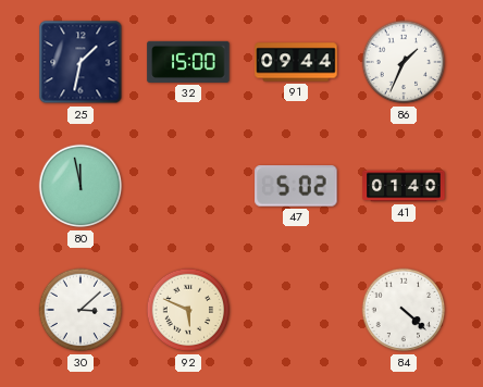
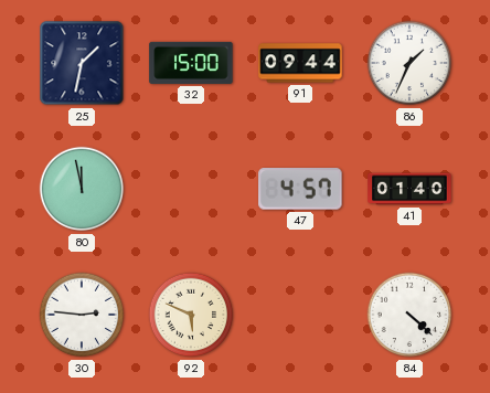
47: 5:02 -> 4:57 (300, 189)
30: 3:08 -> 2:46 (82, 315)
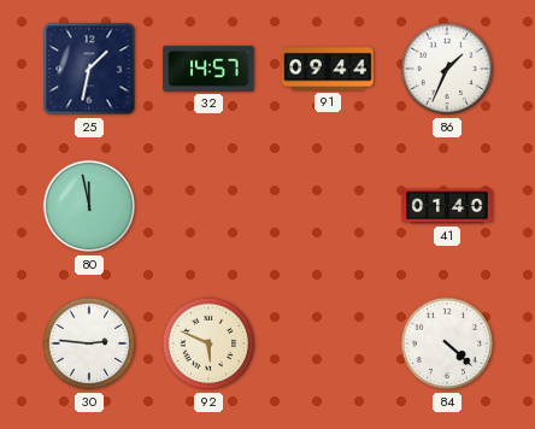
32: 15:00 -> 14:57 (208, 69)
47: 4:57 -> none (300, 189)
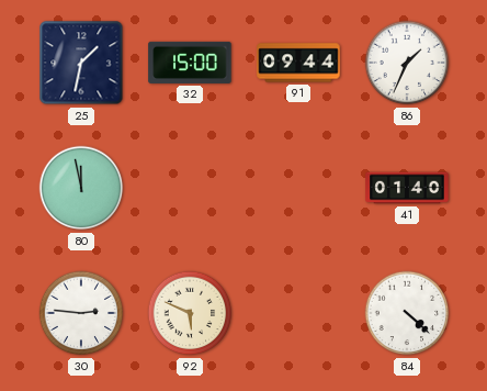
32: 14:57 -> 15:00 (190, 63)
